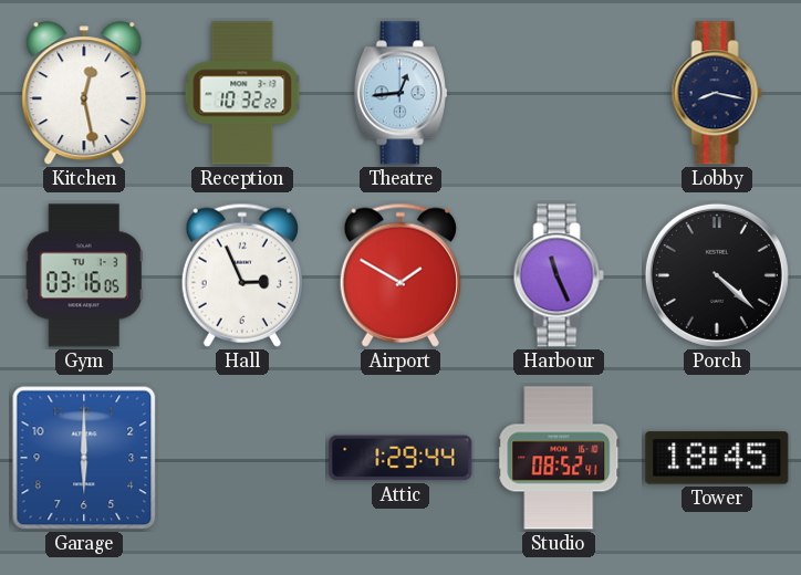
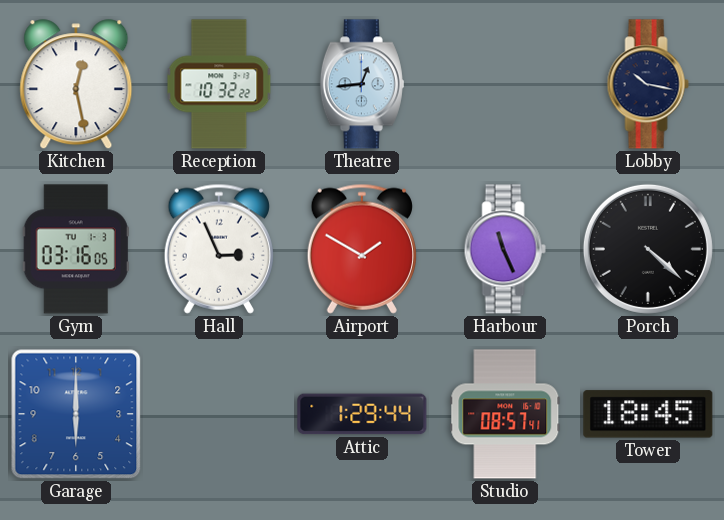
Lobby: 8:17 -> 10:17 (648, 84)
Studio: 08:52 -> 08:57 (505, 414)
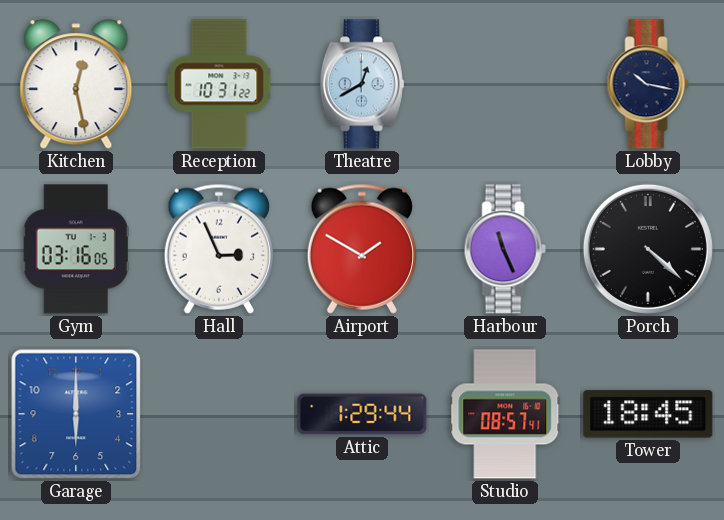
Reception: 10:32 -> 10:31 (219, 84)
Theatre: 12:44 -> 12:40 (362, 84)
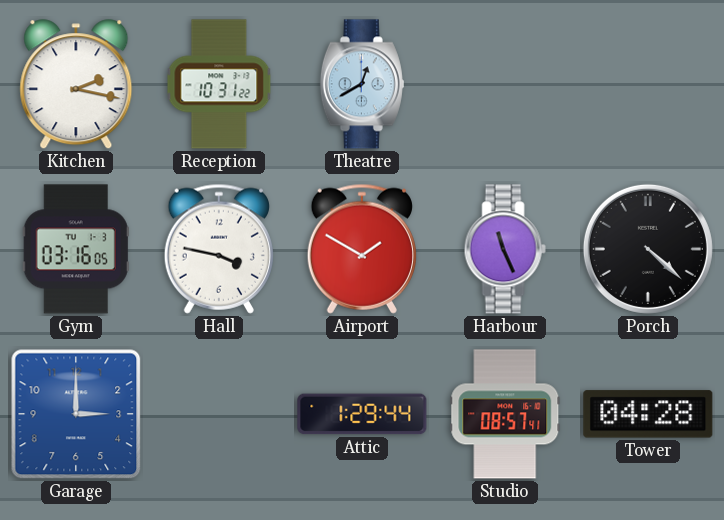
Kitchen: 12:28 -> 2:17 (76, 85)
Lobby: 10:17 -> none (648, 84)
Hall: 2:56 -> 3:47 (219, 249)
Garage: 6:00 -> 3:00 (76, 414)
Tower: 18:45 -> 04:28 (648, 414)
